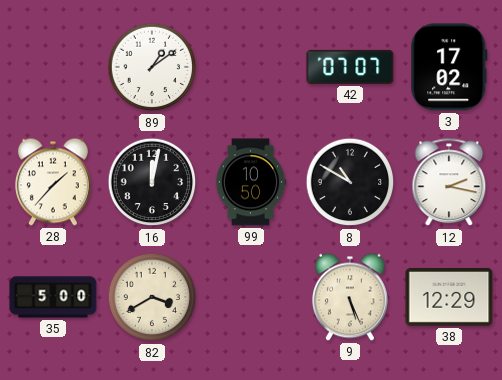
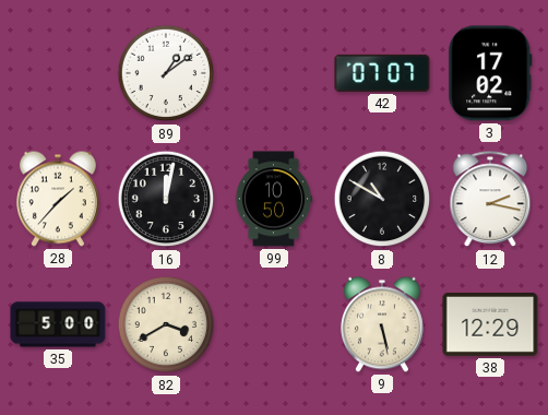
9: 5:26 -> 5:28 (382, 324)
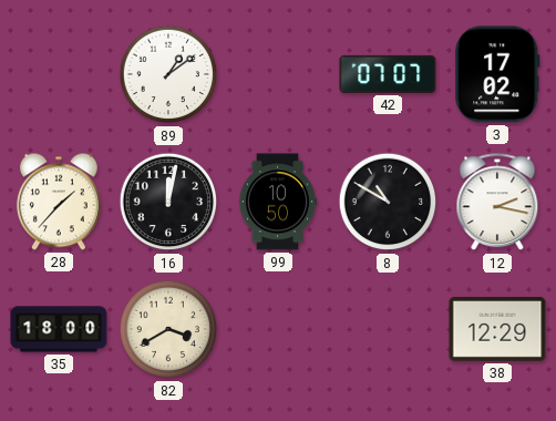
35: 5:00 -> 18:00 (59, 329)
9: 5:28 -> none (382, 324)
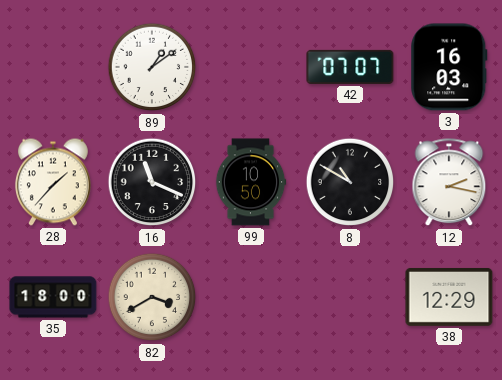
3: 17:02 -> 16:03 (449, 67)
16: 12:02 -> 11:19 (152, 182)
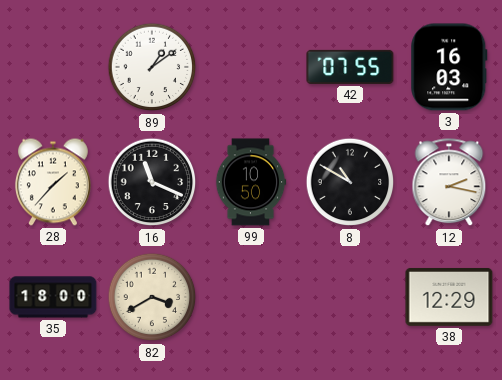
42: 07:07 -> 07:55 (350, 67)
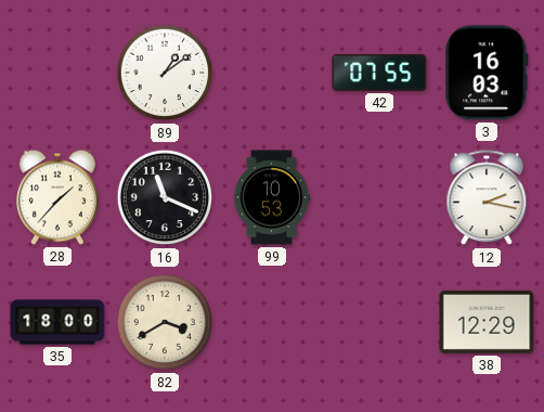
99: 10:50 -> 10:53 (272, 197)
8: 10:50 -> none (350, 182)
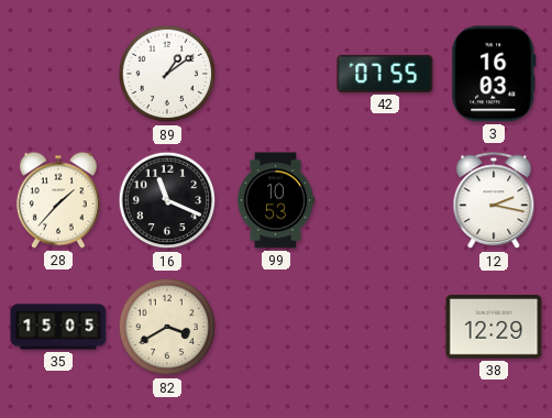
35: 18:00 -> 15:05 (58, 327)
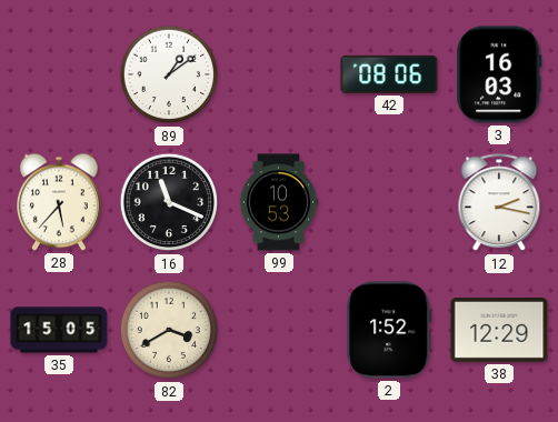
42: 07:55 -> 08:06 (389, 74)
28: 1:37 -> 5:37 (59, 202)
2: none -> 1:52 (389, 330)
